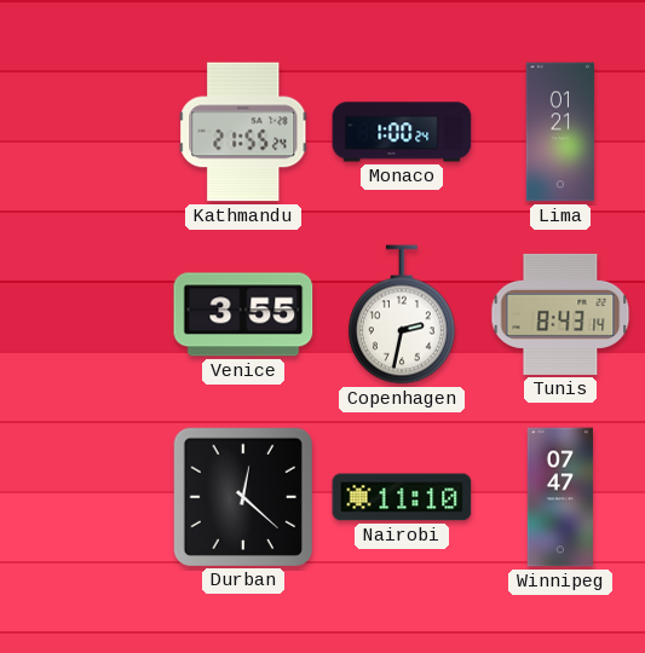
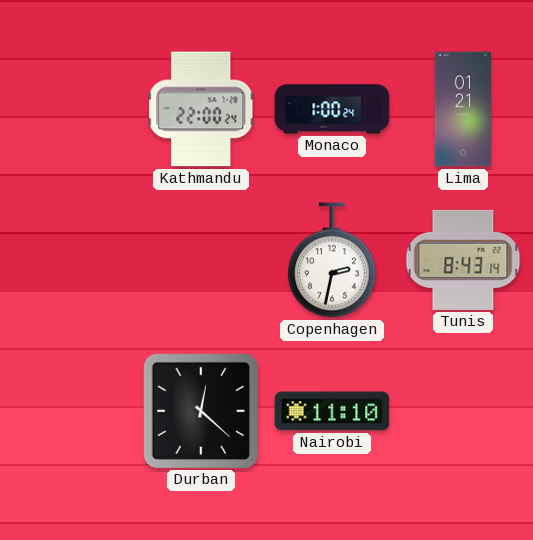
Kathmandu: 21:55 -> 22:00 (201, 109)
Venice: 3:55 -> none (243, 314)
Winnipeg: 07:47 -> none (560, 497)
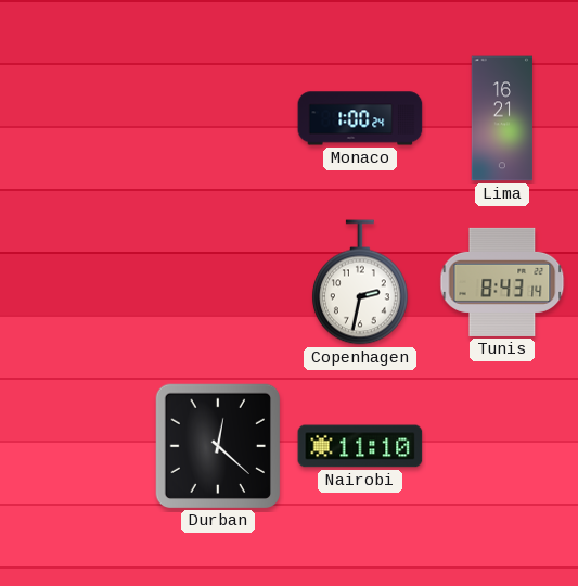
Kathmandu: 22:00 -> none (201, 109)
Lima: 01:21 -> 16:21 (502, 118)
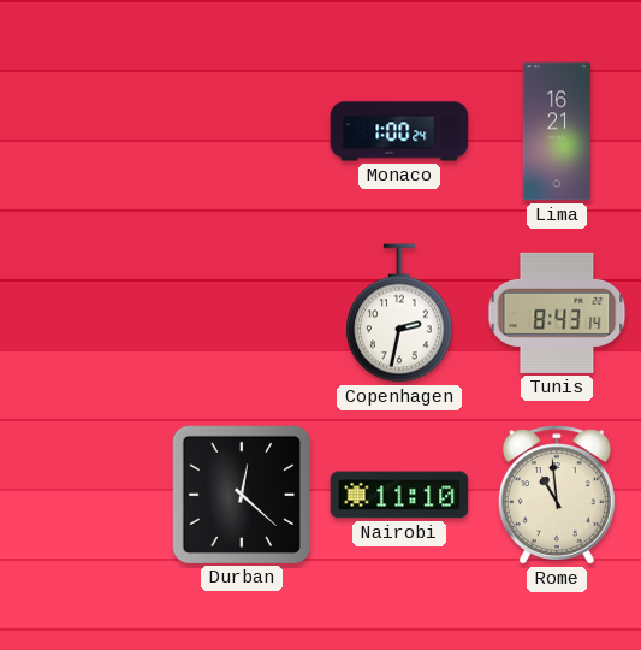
Rome: none -> 10:59 (557, 495)
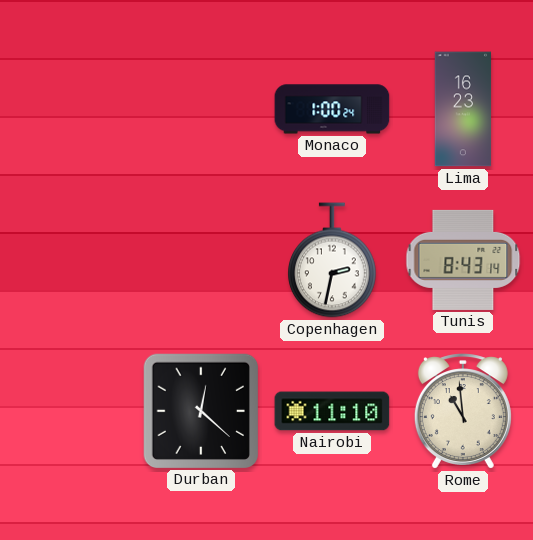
Lima: 16:21 -> 16:23 (463, 109)
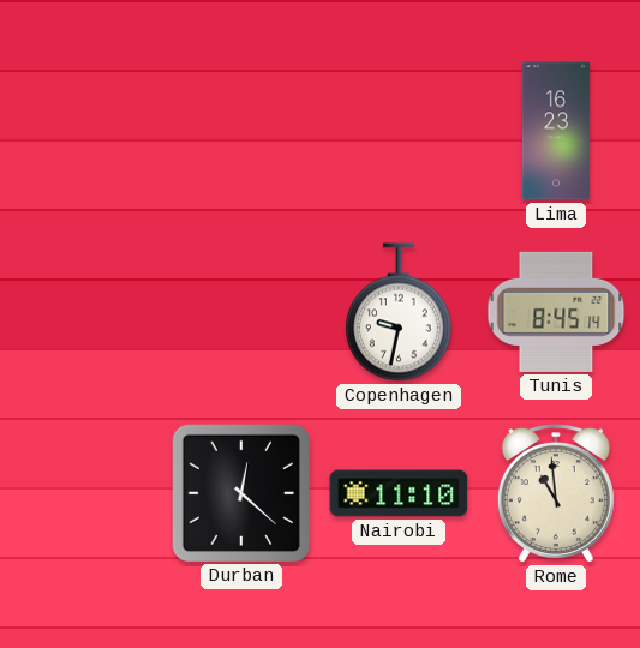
Monaco: 1:00 -> none (332, 109)
Copenhagen: 2:32 -> 9:32 (400, 312)
Tunis: 8:43 -> 8:45 (556, 312)
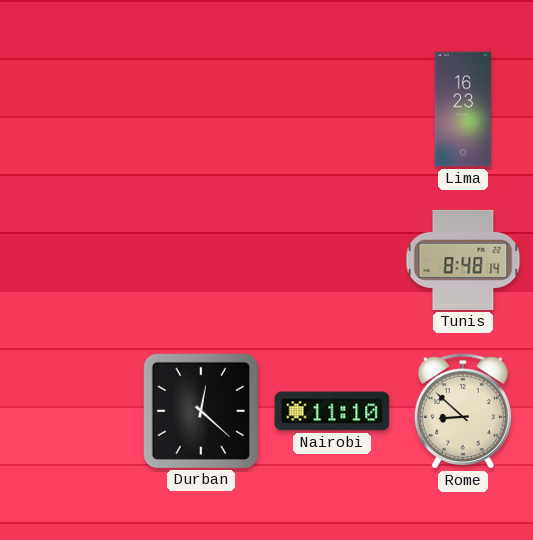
Copenhagen: 9:32 -> none (400, 312)
Tunis: 8:45 -> 8:48 (463, 260)
Rome: 10:59 -> 8:52 (463, 411)
